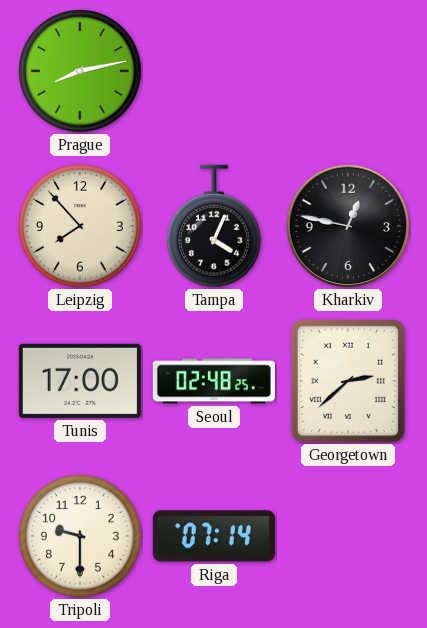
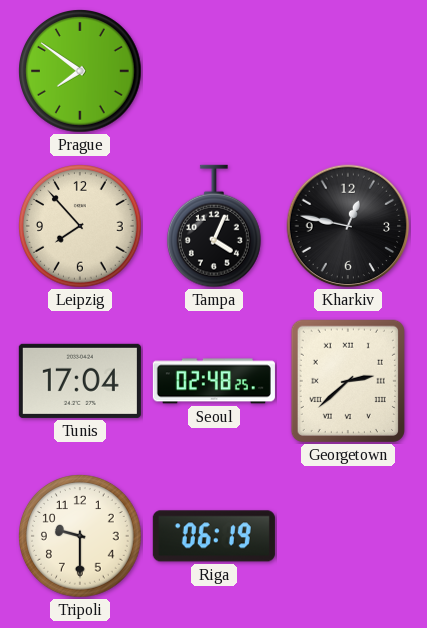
Prague: 8:13 -> 7:51 (80, 71)
Tunis: 17:00 -> 17:04 (80, 381)
Riga: 07:14 -> 06:19 (214, 536)
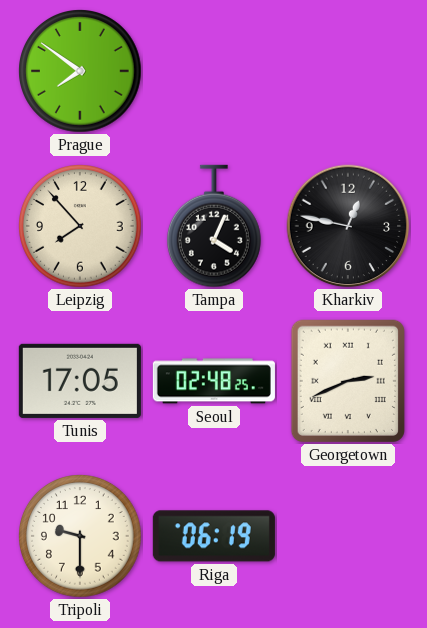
Tunis: 17:04 -> 17:05 (80, 381)
Georgetown: 2:38 -> 2:41 (348, 381)
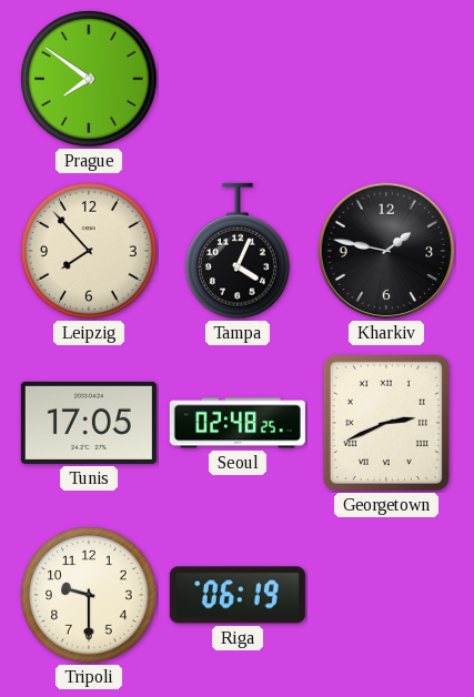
Kharkiv: 12:47 -> 1:47 (386, 251)
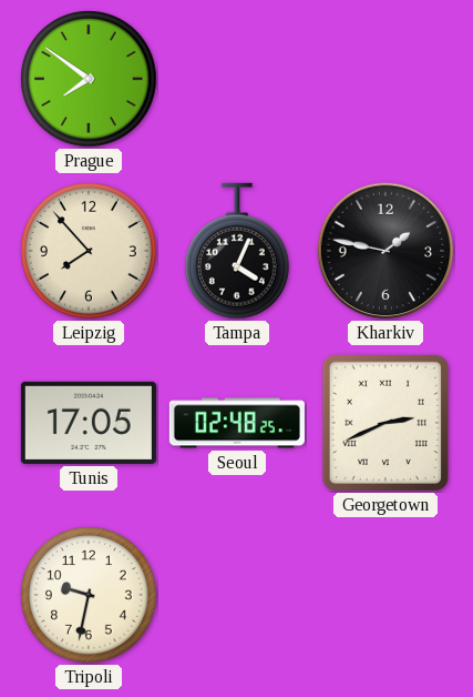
Tripoli: 9:30 -> 9:32 (89, 595)
Riga: 06:19 -> none (238, 595)
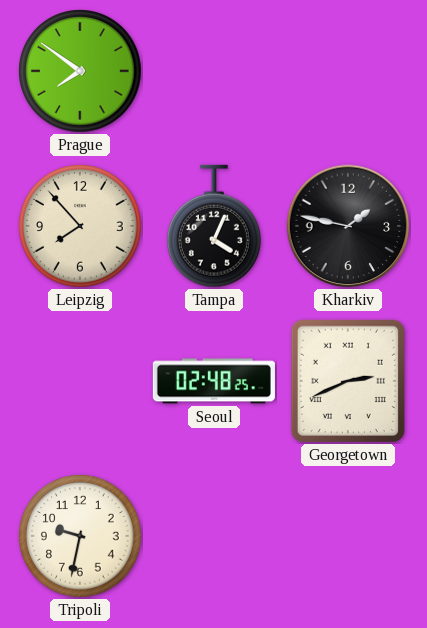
Tunis: 17:05 -> none (89, 423)
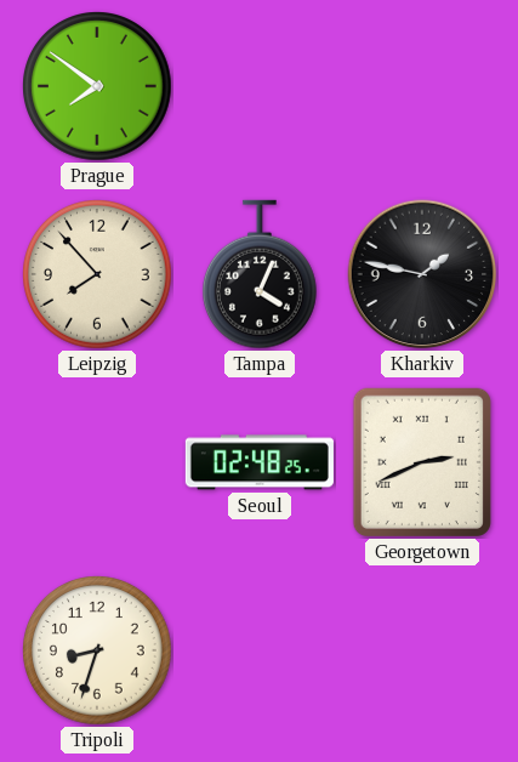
Tripoli: 9:32 -> 8:33 (97, 650)
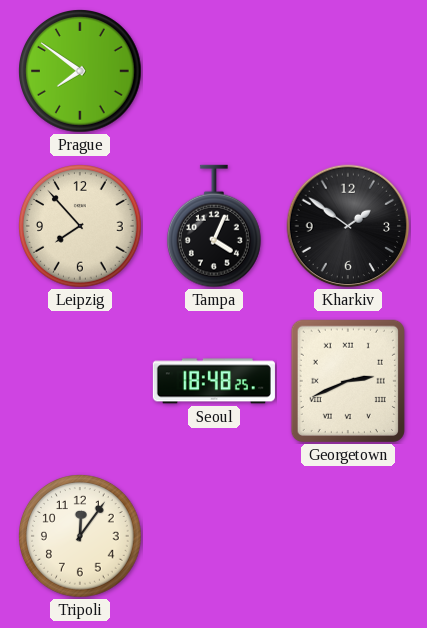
Kharkiv: 1:47 -> 1:51 (348, 226)
Seoul: 02:48 -> 18:48 (214, 381)
Tripoli: 8:33 -> 12:06 (80, 536)
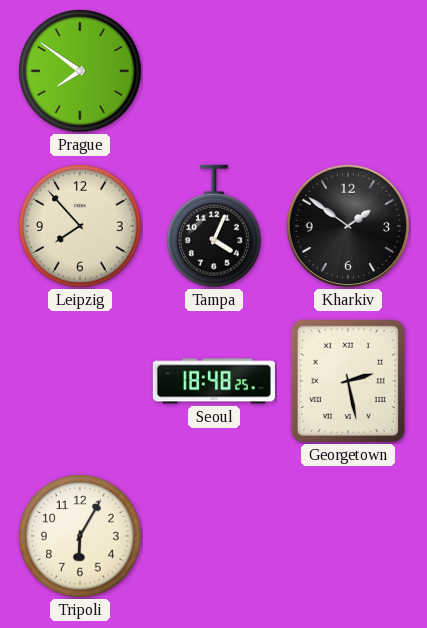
Georgetown: 2:41 -> 2:28 (348, 381)
Tripoli: 12:06 -> 6:05 (80, 536)
